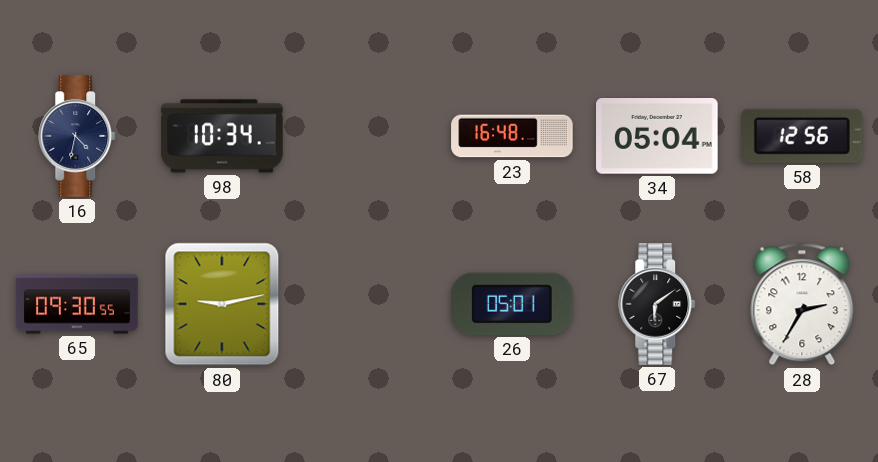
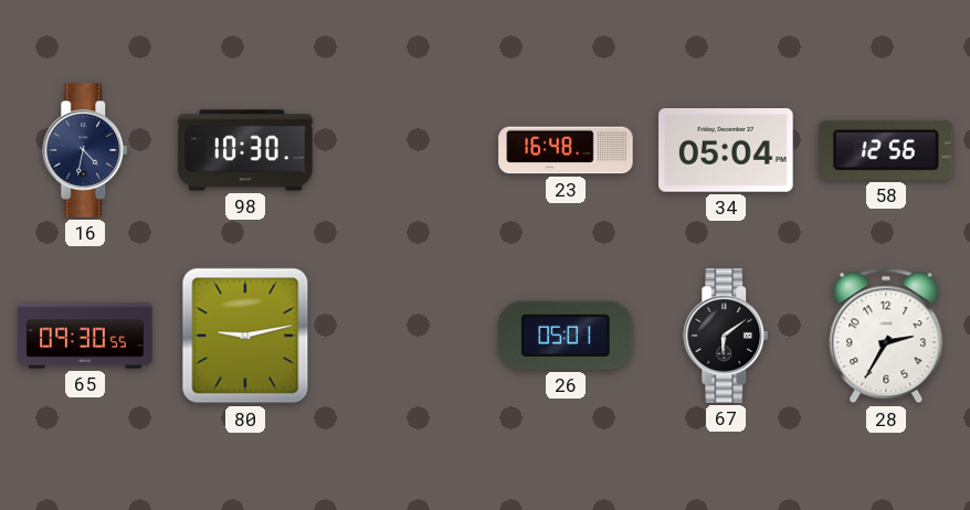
98: 10:34 -> 10:30 (245, 150)
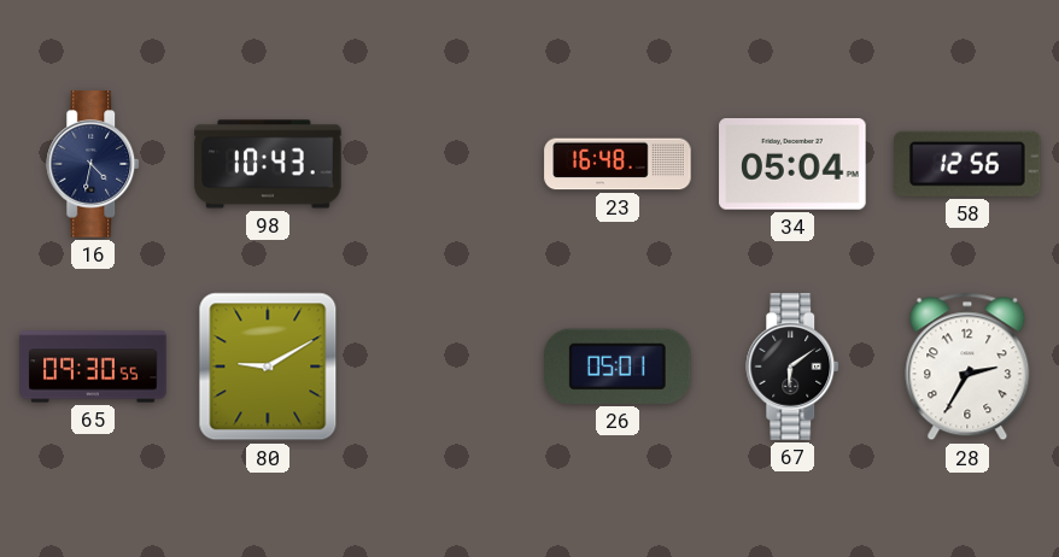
98: 10:30 -> 10:43 (268, 164)
80: 9:13 -> 9:10 (268, 367)
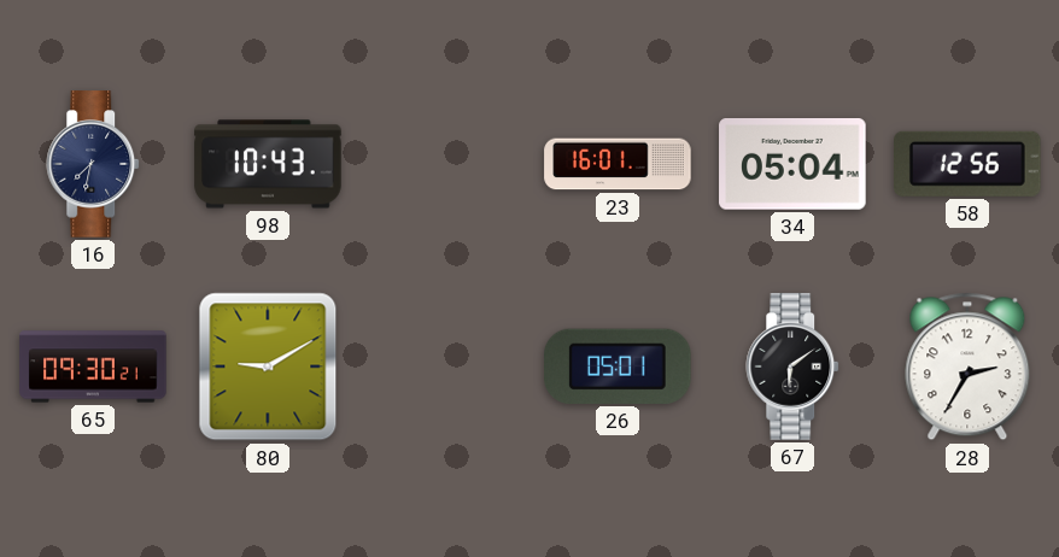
16: 4:32 -> 7:32 (94, 164)
23: 16:48 -> 16:01 (618, 164)
65: 09:30:55 -> 09:30:21 (93, 367)
